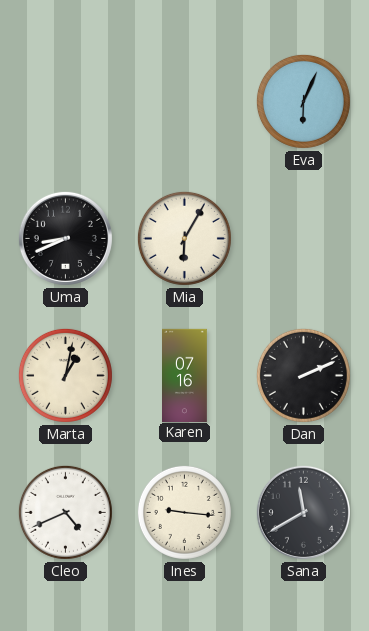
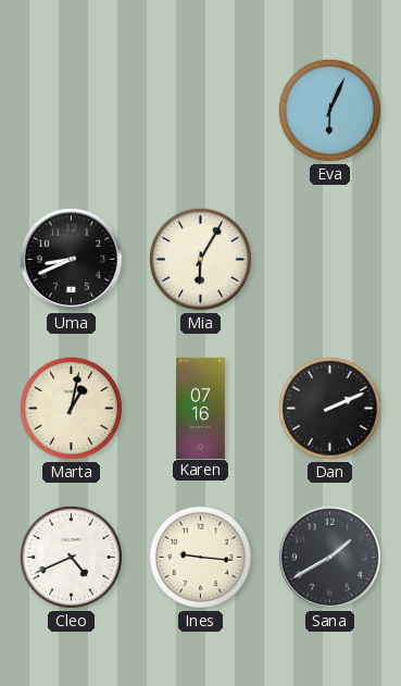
Sana: 11:40 -> 1:40 (329, 557)
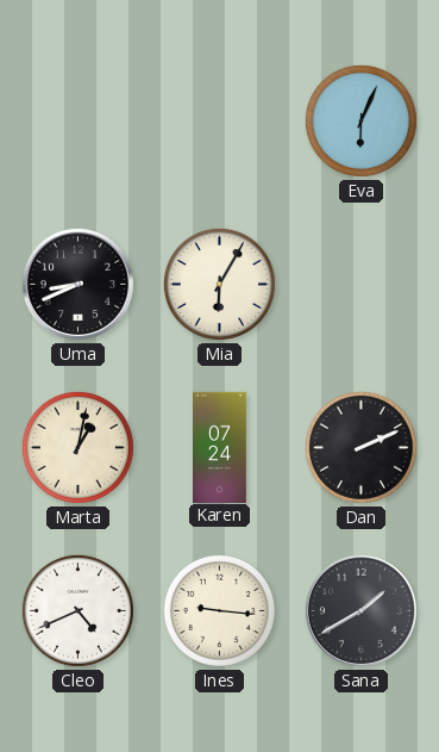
Karen: 07:16 -> 07:24 (220, 447)
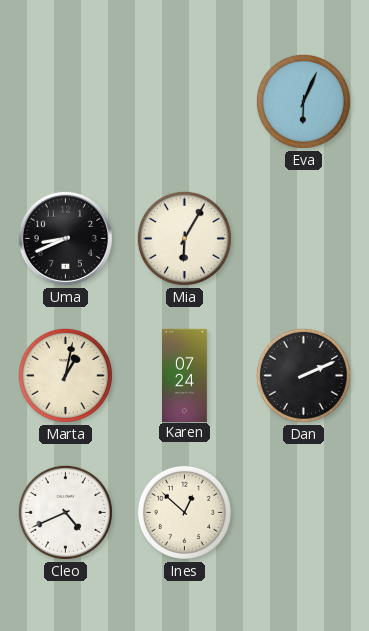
Ines: 9:16 -> 12:52 (184, 512)
Sana: 1:40 -> none (360, 610)
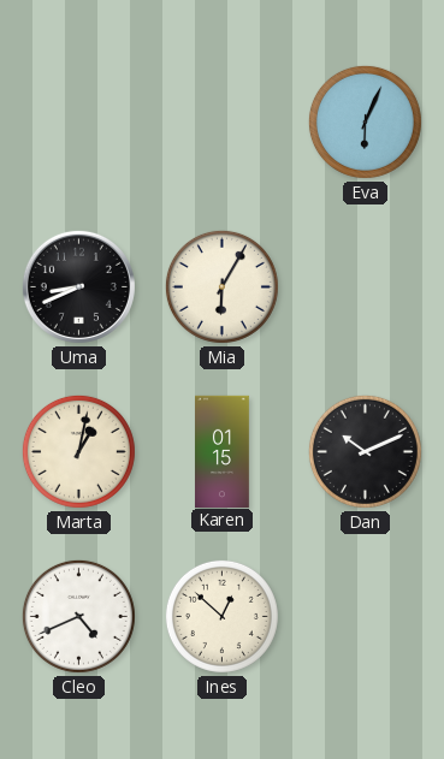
Karen: 07:24 -> 01:15 (223, 451)
Dan: 2:11 -> 10:11 (365, 451)
